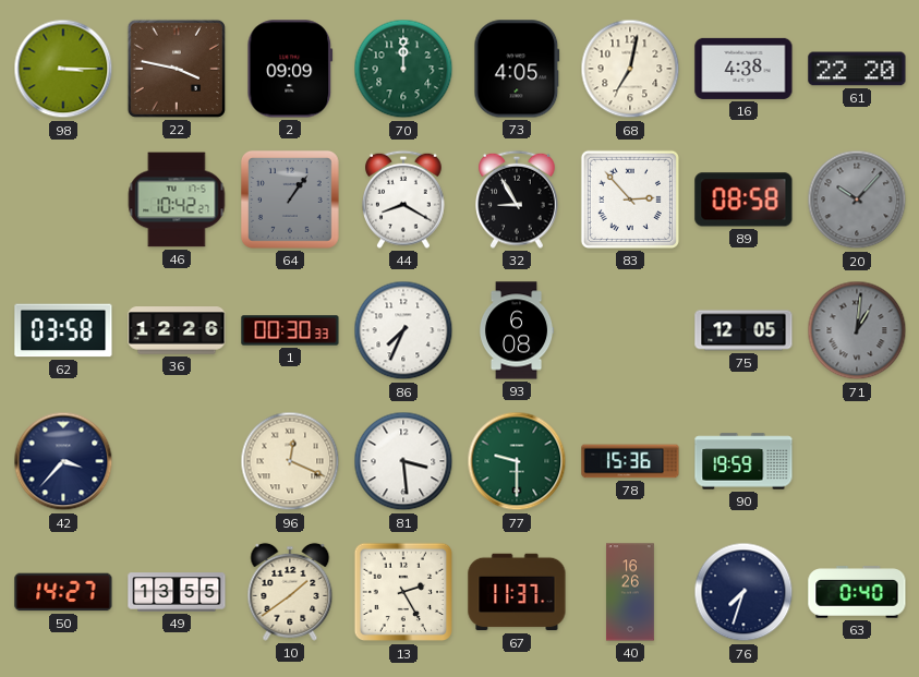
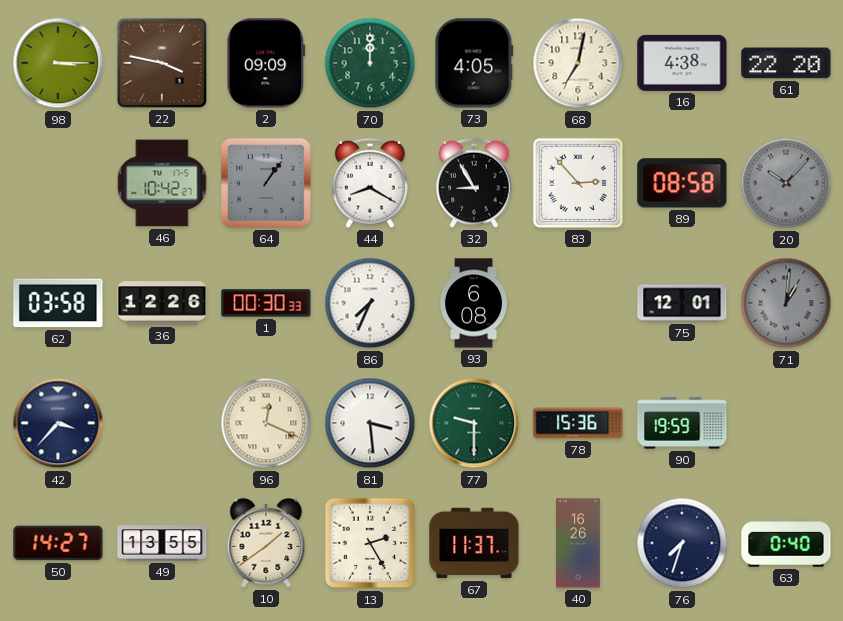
75: 12:05 -> 12:01 (682, 303)
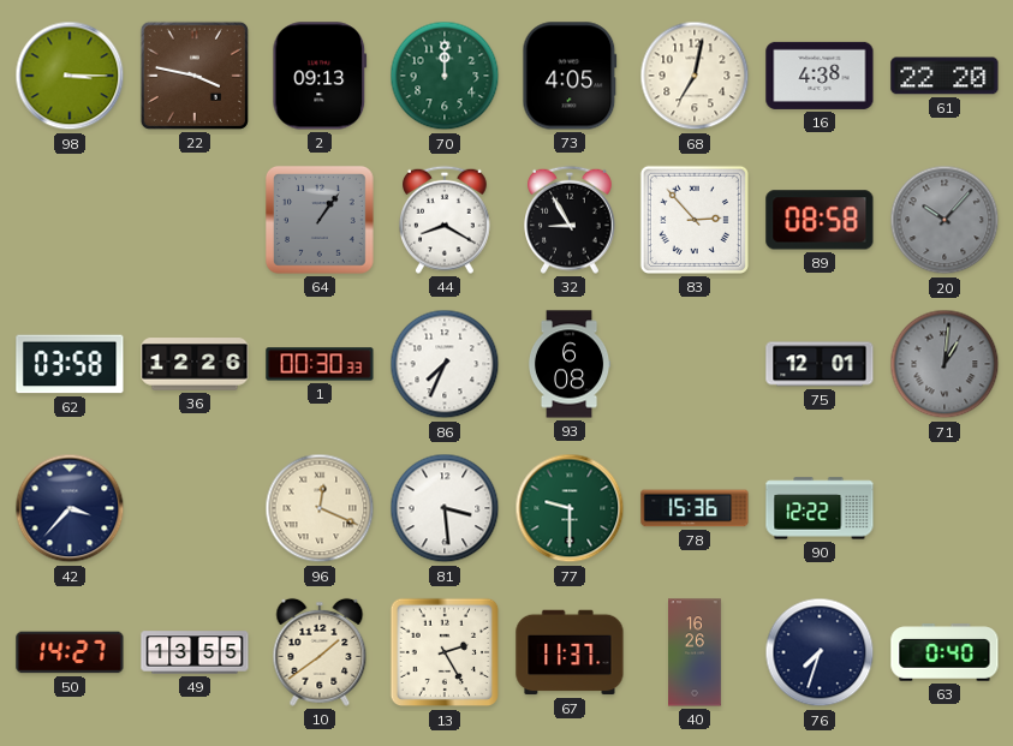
2: 09:09 -> 09:13 (320, 76)
46: 10:42 -> none (162, 183)
90: 19:59 -> 12:22 (820, 508)
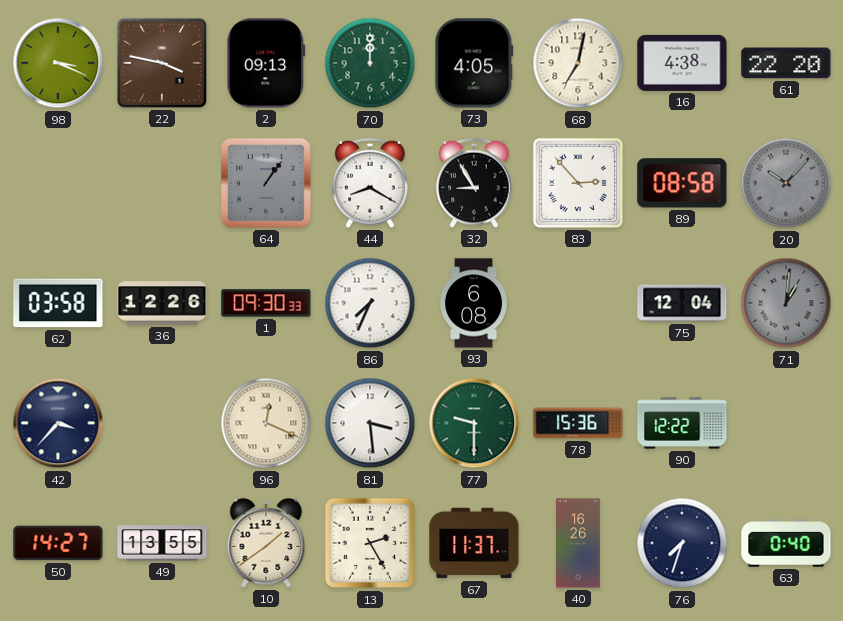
98: 3:15 -> 3:19 (58, 63)
1: 00:30 -> 09:30 (266, 303)
75: 12:01 -> 12:04 (682, 303)
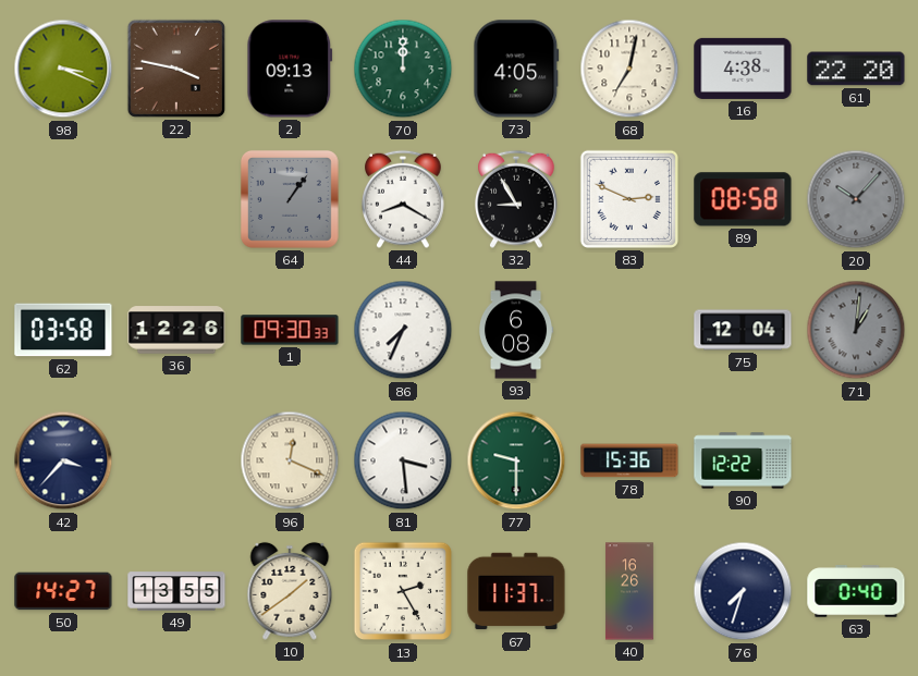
83: 2:53 -> 2:49 (629, 199)
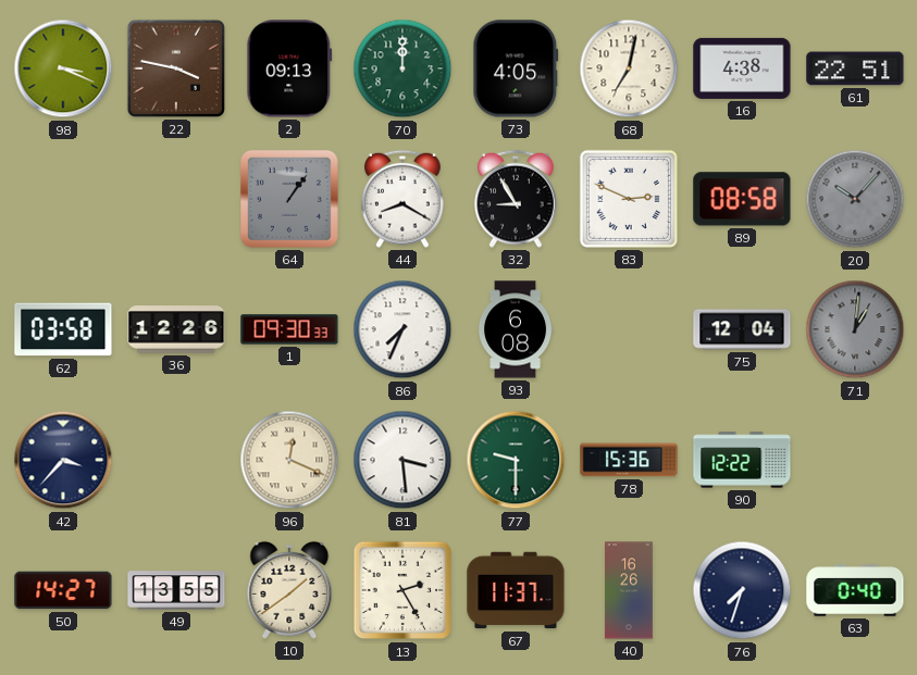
61: 22:20 -> 22:51 (855, 68)
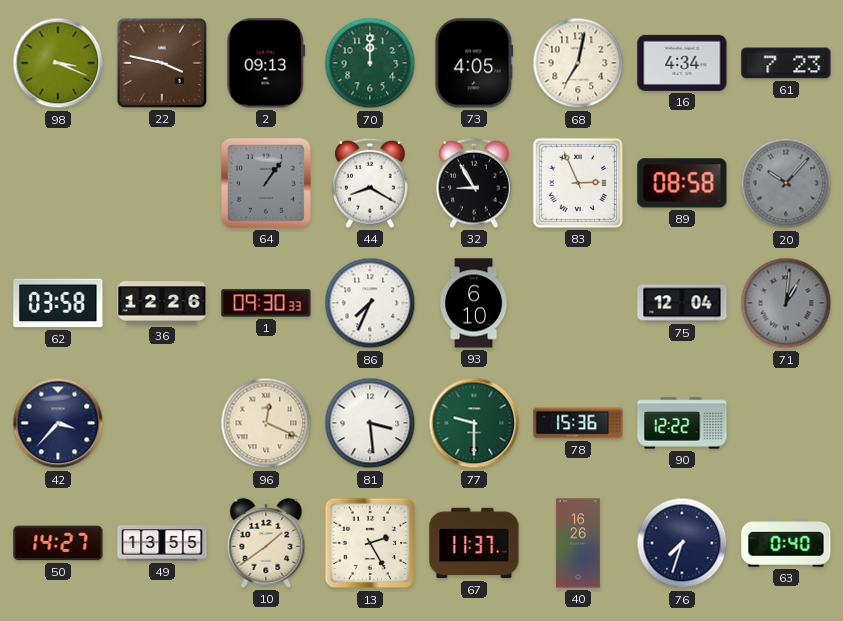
16: 4:38 -> 4:34 (682, 63)
61: 22:51 -> 7:23 (786, 63)
83: 2:49 -> 2:56 (578, 183)
93: 6:08 -> 6:10 (474, 303)
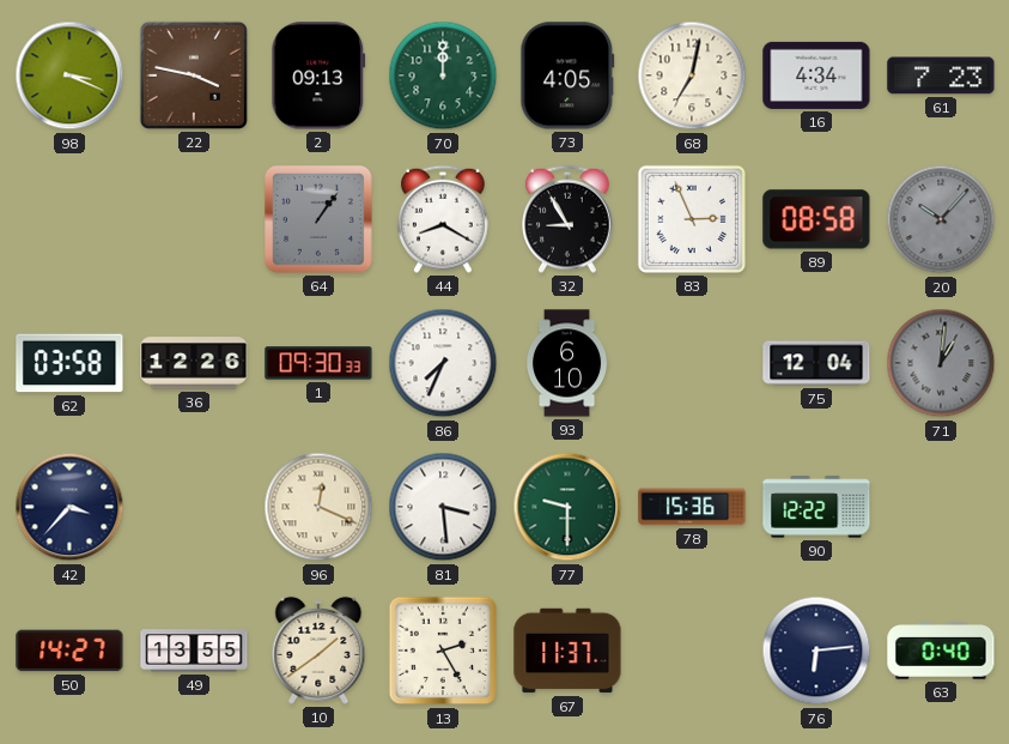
40: 16:26 -> none (579, 543)
76: 7:33 -> 6:14 (816, 651)
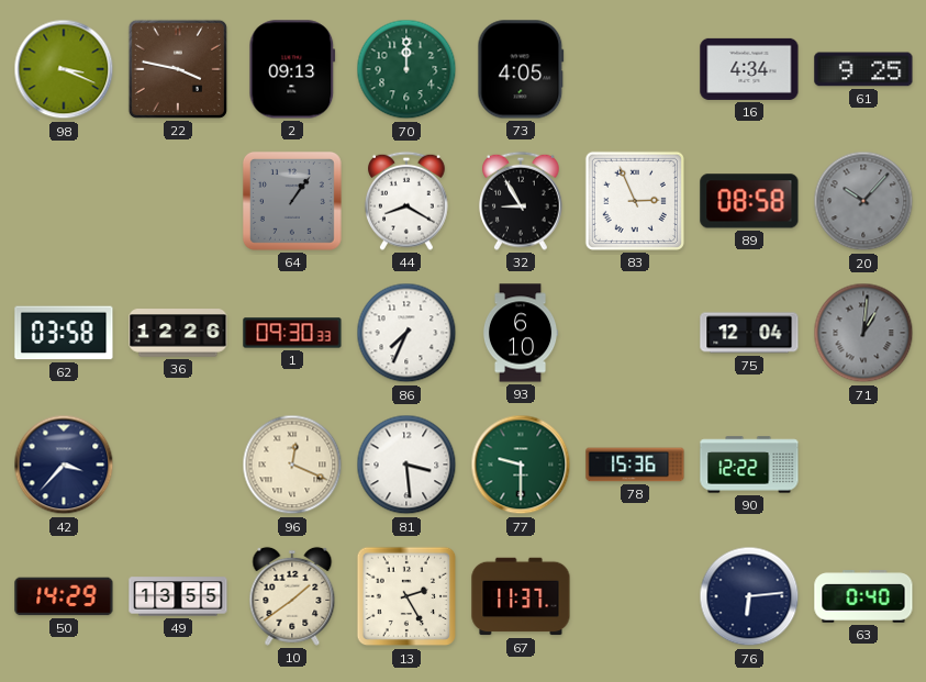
68: 7:02 -> none (692, 75)
61: 7:23 -> 9:25 (863, 69)
50: 14:27 -> 14:29 (64, 596)
